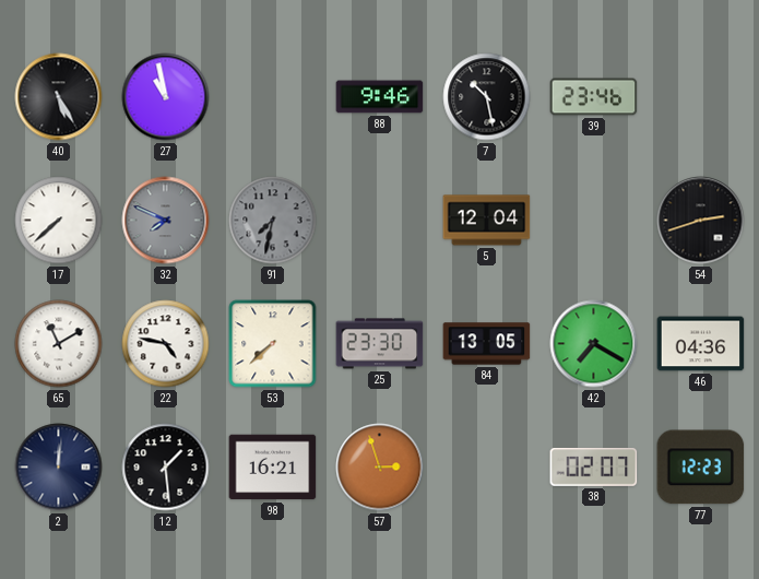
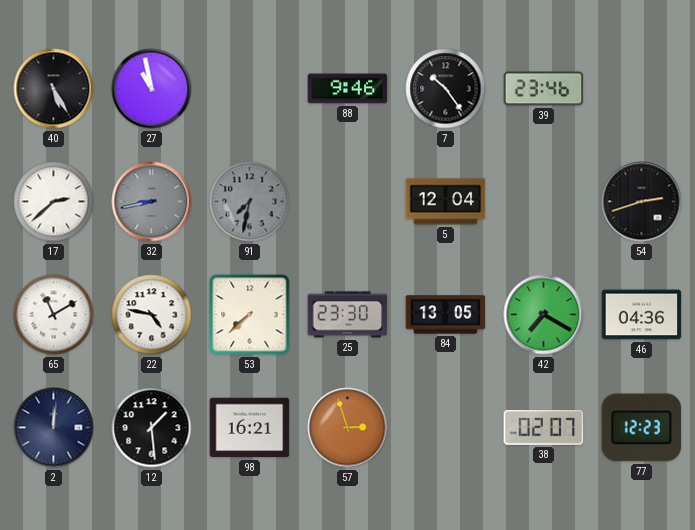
7: 10:28 -> 10:24 (446, 89)
17: 7:38 -> 2:38 (54, 202)
32: 7:49 -> 8:43 (152, 202)
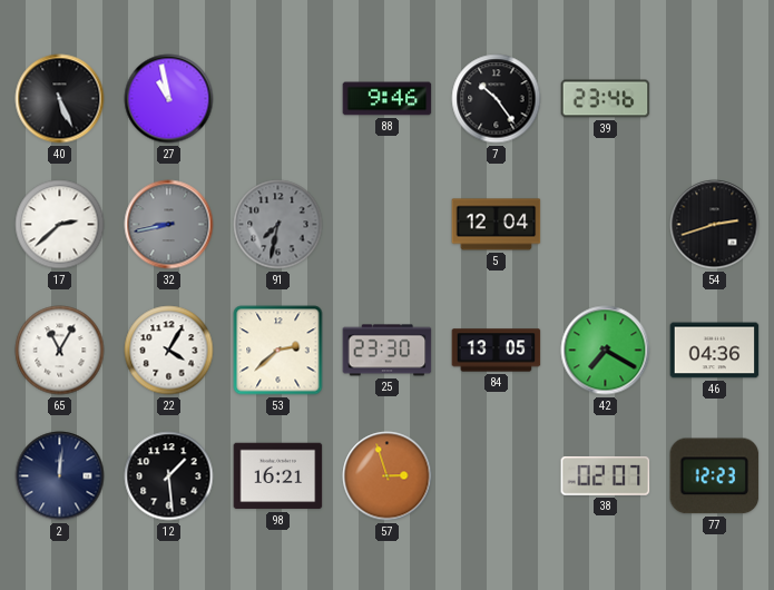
40: 5:25 -> 5:26 (60, 99)
65: 11:10 -> 11:05 (60, 351)
22: 4:47 -> 4:05 (169, 351)
53: 7:38 -> 2:38 (278, 351)
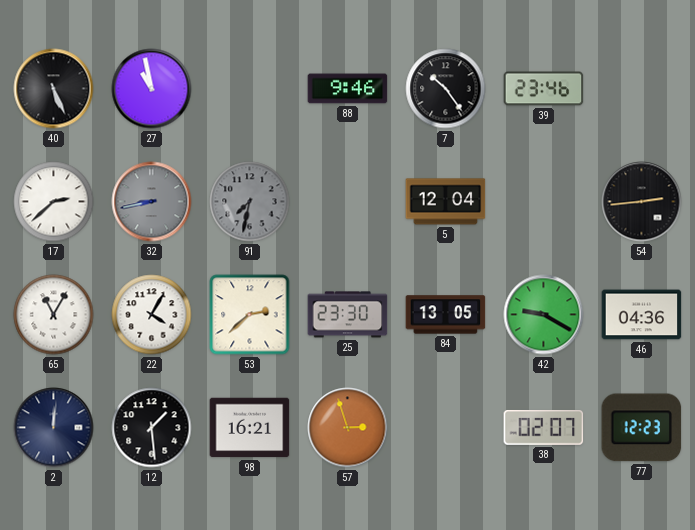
54: 2:42 -> 2:44 (642, 202)
42: 7:20 -> 9:20 (544, 315)
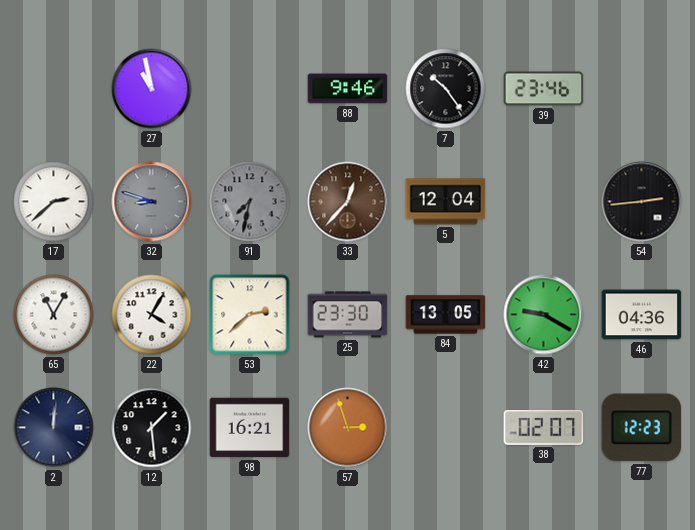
40: 5:26 -> none (54, 89)
32: 8:43 -> 8:48 (152, 202)
33: none -> 12:37 (348, 202)
